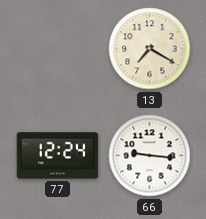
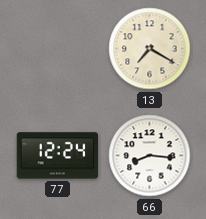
66: 9:16 -> 8:16 (150, 156)
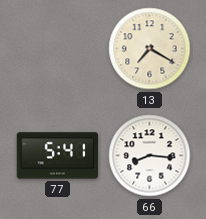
77: 12:24 -> 5:41 (58, 156)
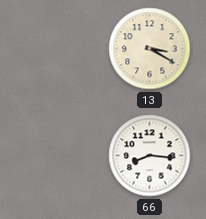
13: 7:20 -> 3:20 (150, 49)
77: 5:41 -> none (58, 156)
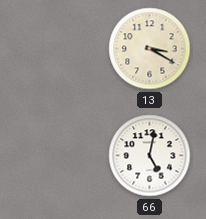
66: 8:16 -> 5:02 (150, 156)
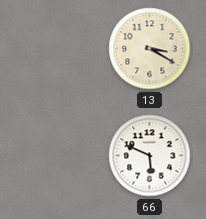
66: 5:02 -> 5:49 (150, 156)
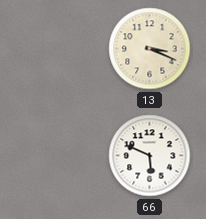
13: 3:20 -> 3:19 (150, 49)
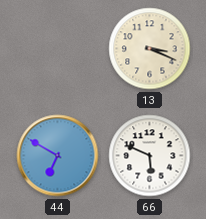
44: none -> 6:50 (58, 156)
